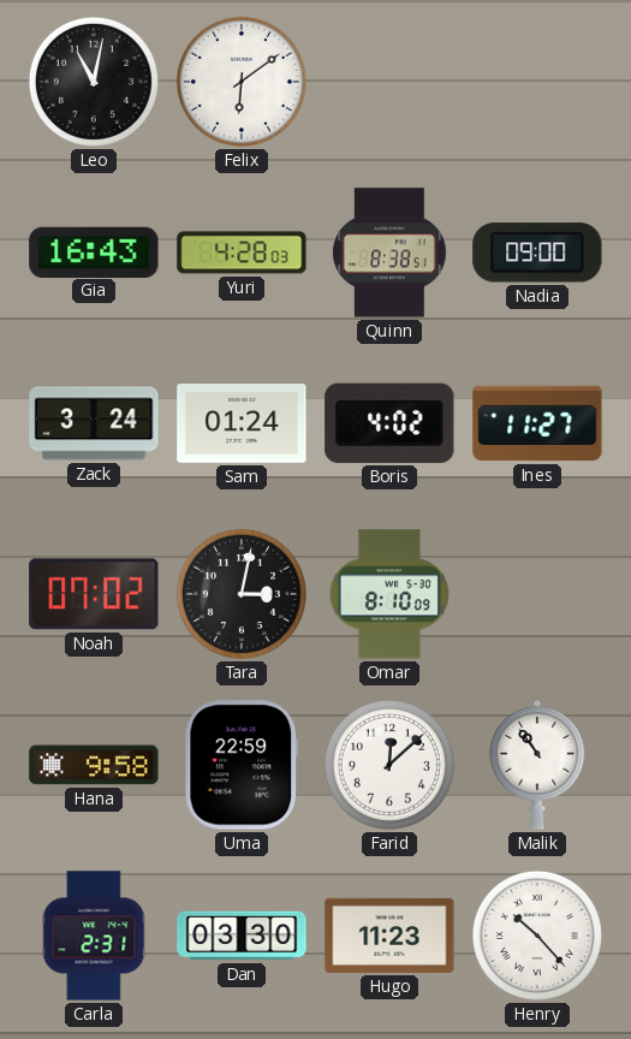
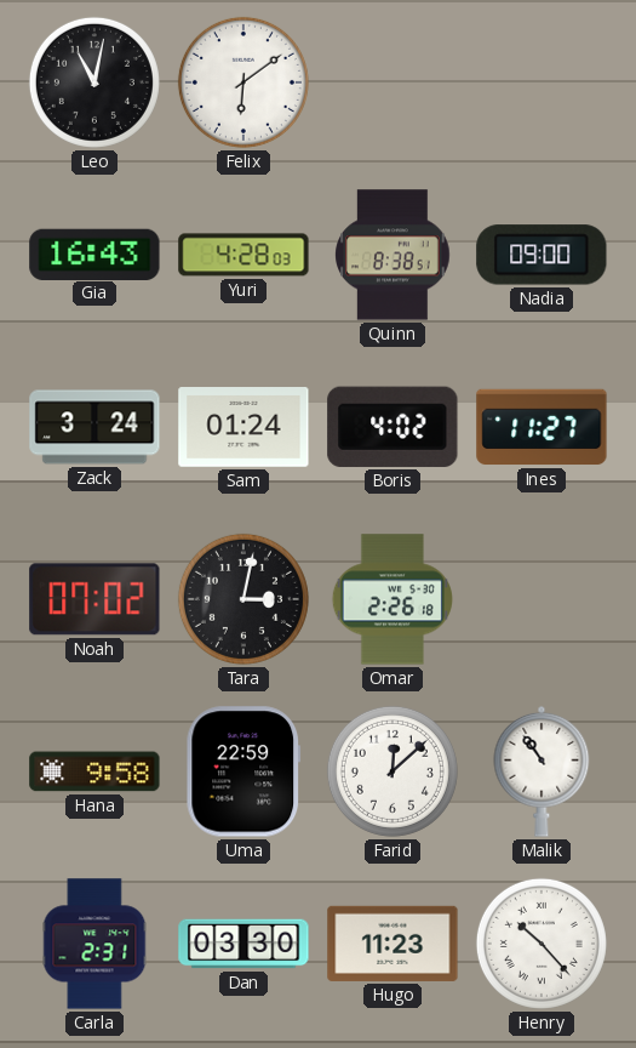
Omar: 8:10 -> 2:26 (393, 599)
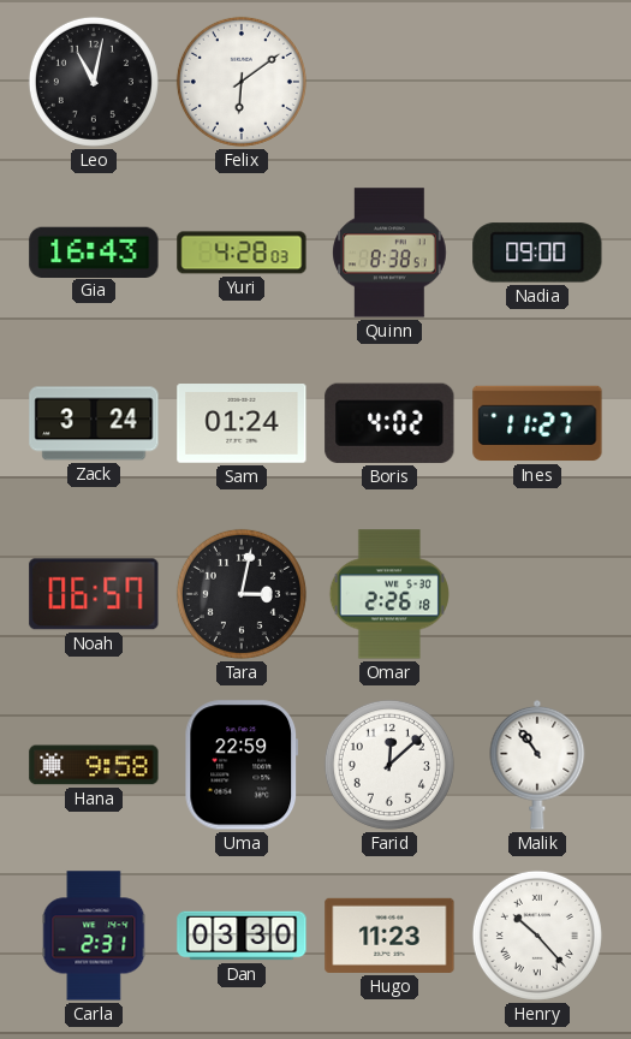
Noah: 07:02 -> 06:57 (94, 594)
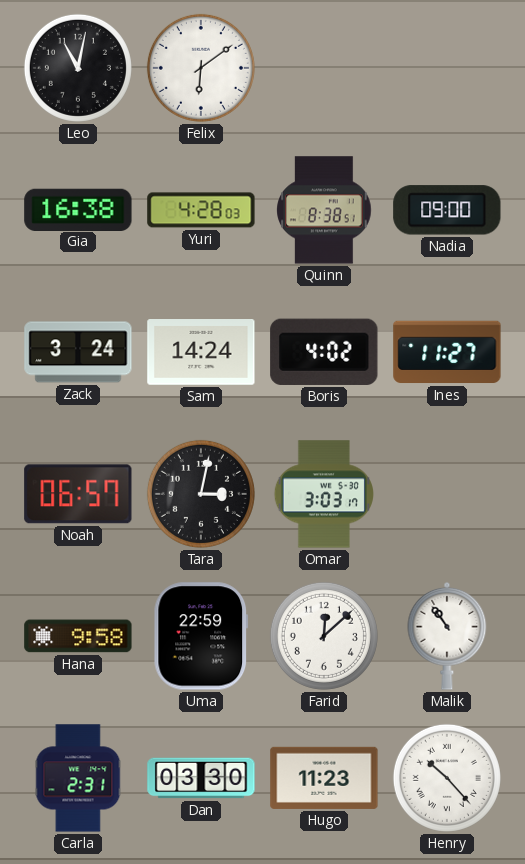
Gia: 16:43 -> 16:38 (78, 209)
Sam: 01:24 -> 14:24 (201, 353)
Omar: 2:26 -> 3:03 (324, 494)
